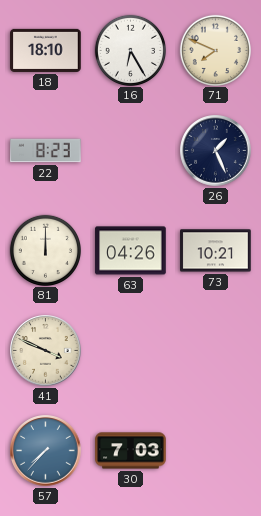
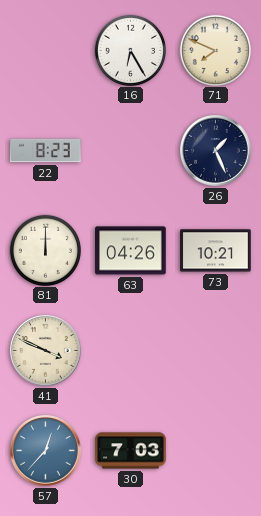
18: 18:10 -> none (46, 50)
57: 7:37 -> 12:37 (46, 451)
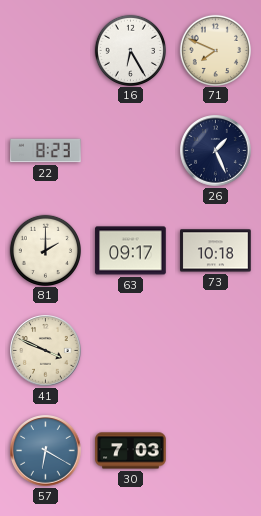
81: 12:00 -> 2:00 (45, 250)
63: 04:26 -> 09:17 (131, 251)
73: 10:21 -> 10:18 (216, 251)
57: 12:37 -> 6:20 (46, 451)
